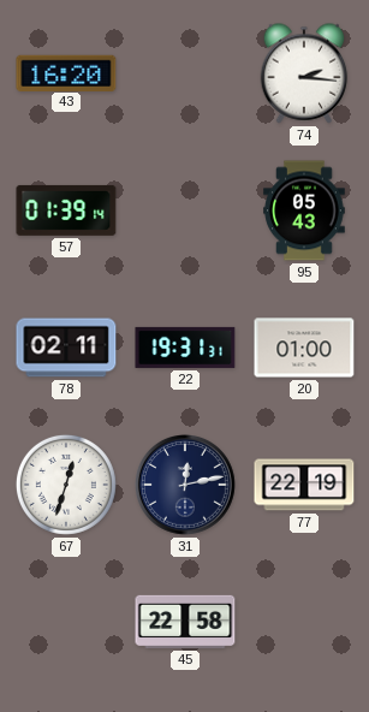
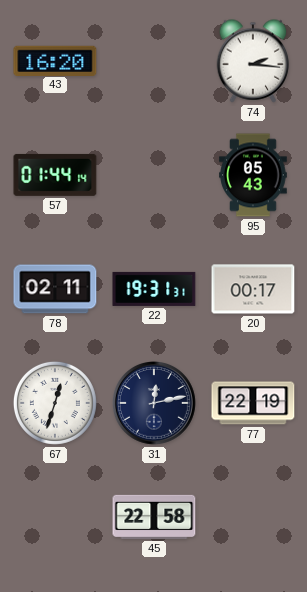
57: 01:39 -> 01:44 (55, 175)
20: 01:00 -> 00:17 (253, 289)
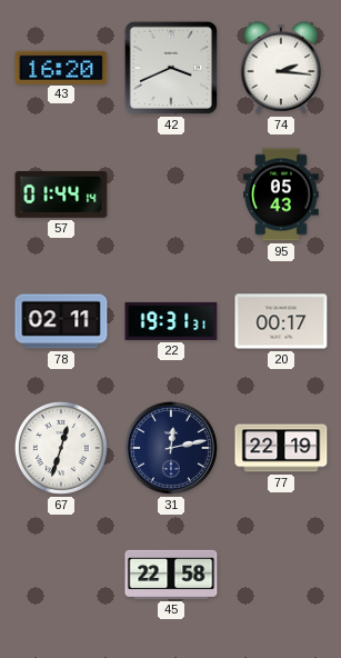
42: none -> 3:41 (171, 68)
